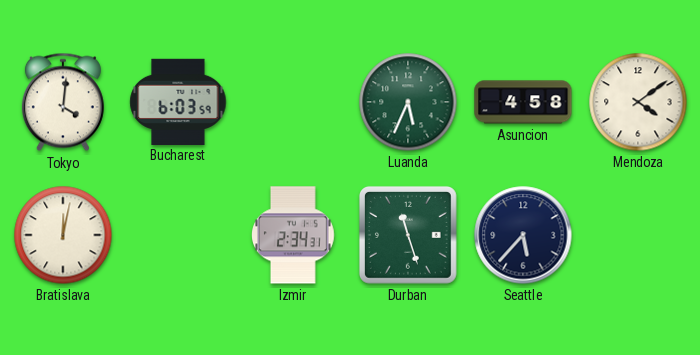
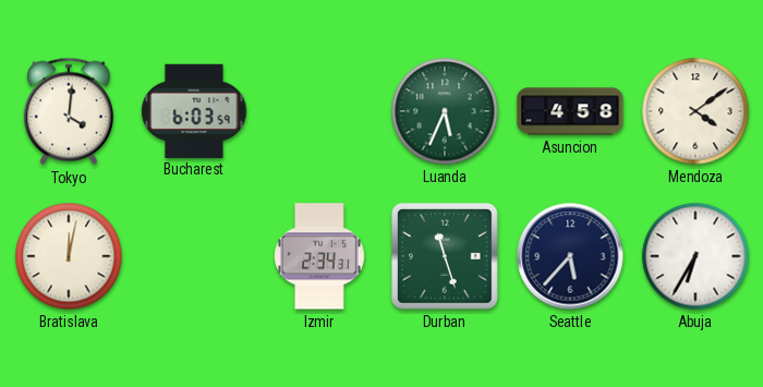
Abuja: none -> 6:35 (695, 256)
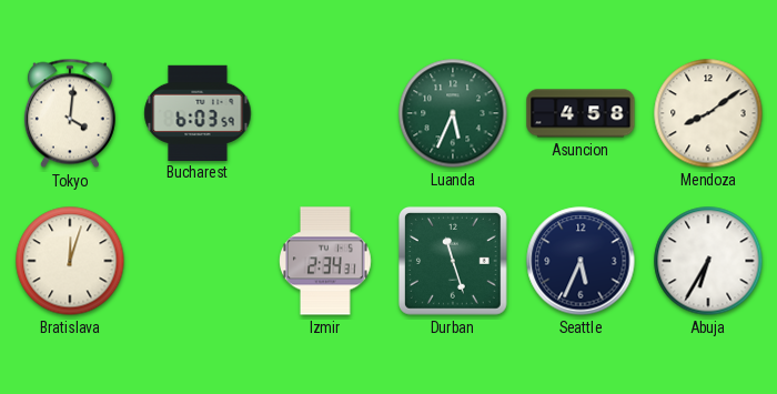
Mendoza: 4:09 -> 8:09 (708, 113)
Bratislava: 12:02 -> 12:03 (70, 261)
Seattle: 5:37 -> 5:34 (581, 261)
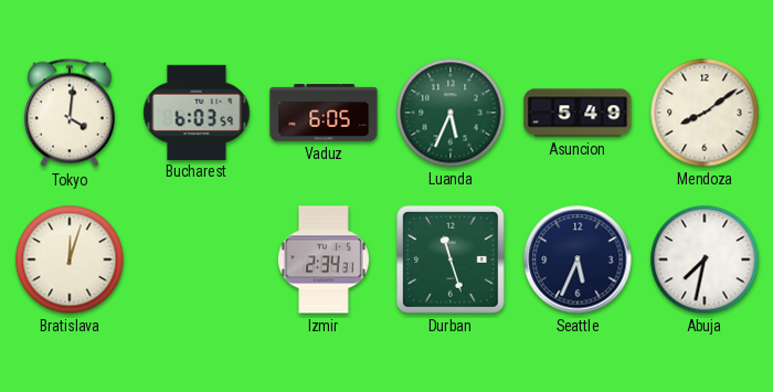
Vaduz: none -> 6:05 (324, 114)
Asuncion: 4:58 -> 5:49 (578, 113)
Abuja: 6:35 -> 7:32 (705, 259)
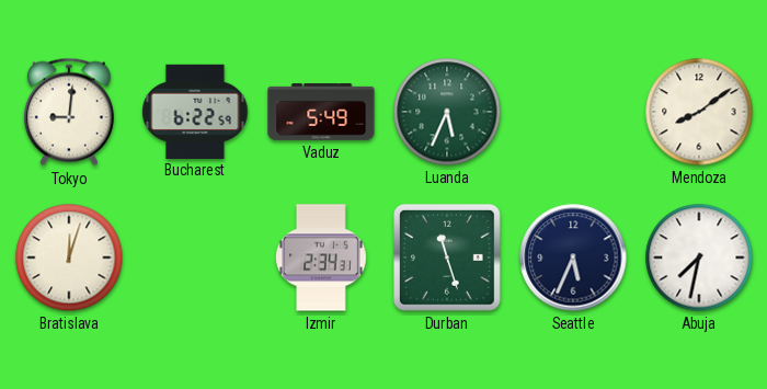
Tokyo: 4:01 -> 9:01 (69, 112)
Bucharest: 6:03 -> 6:22 (195, 111)
Vaduz: 6:05 -> 5:49 (321, 113)
Asuncion: 5:49 -> none (578, 113)
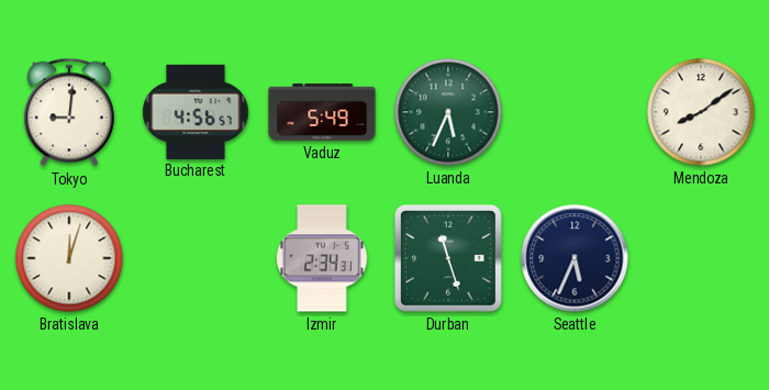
Bucharest: 6:22 -> 4:56 (196, 111)
Abuja: 7:32 -> none (699, 258)
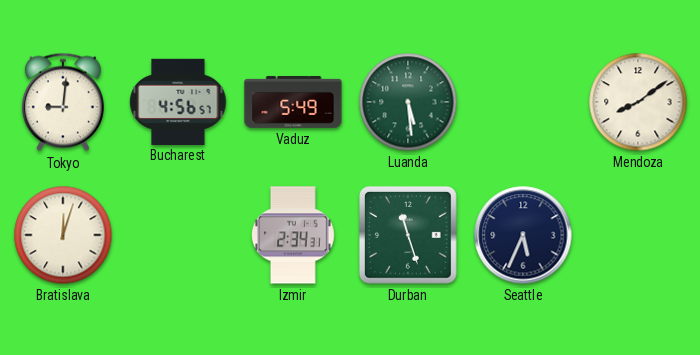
Luanda: 5:34 -> 5:29 (408, 102)
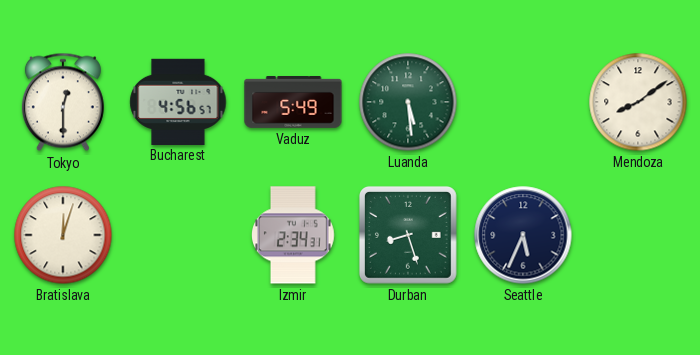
Tokyo: 9:01 -> 12:30 (63, 102)
Durban: 11:27 -> 8:27 (408, 235)
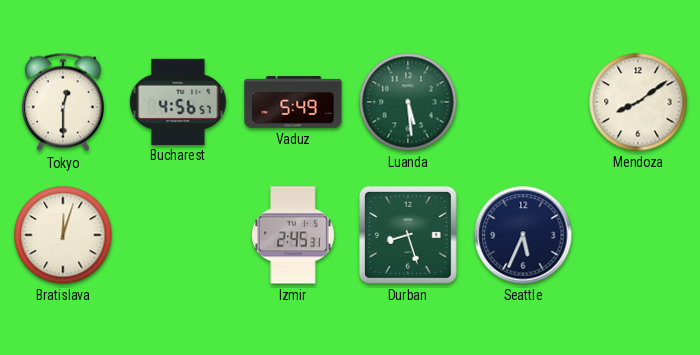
Izmir: 2:34 -> 2:45 (294, 235)
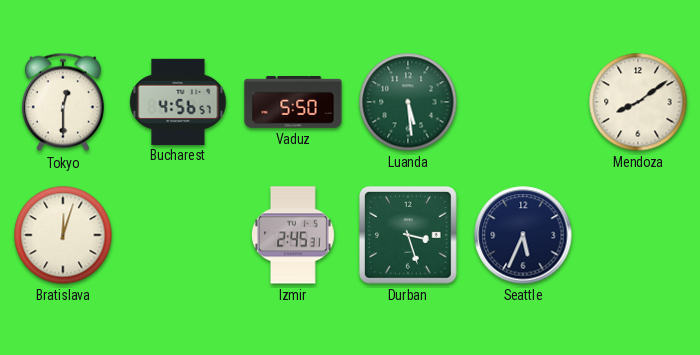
Vaduz: 5:49 -> 5:50 (293, 103)
Durban: 8:27 -> 3:27 (408, 235)
